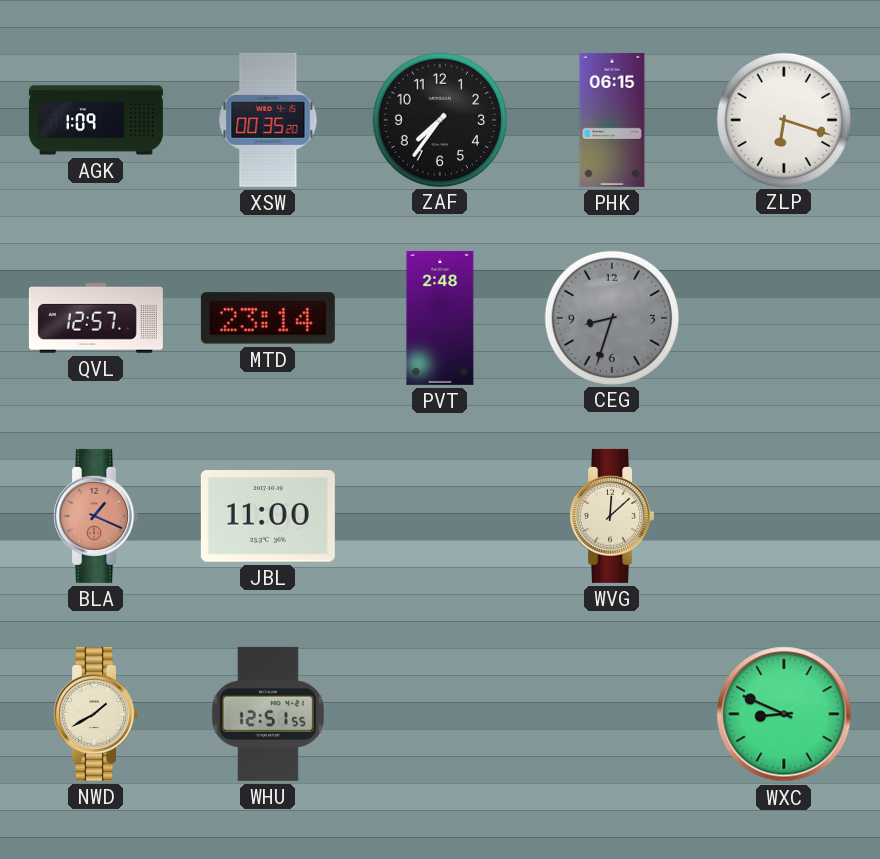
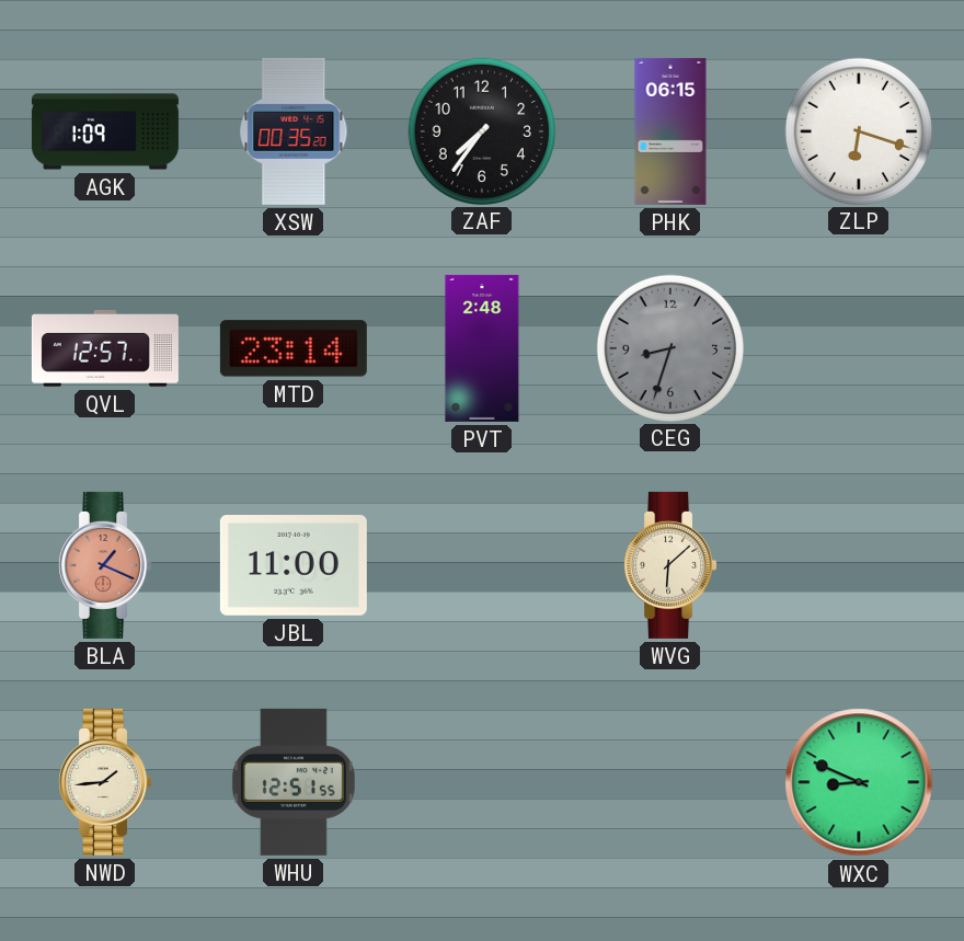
WVG: 12:08 -> 6:08 (669, 565)
NWD: 1:40 -> 1:44 (104, 782)
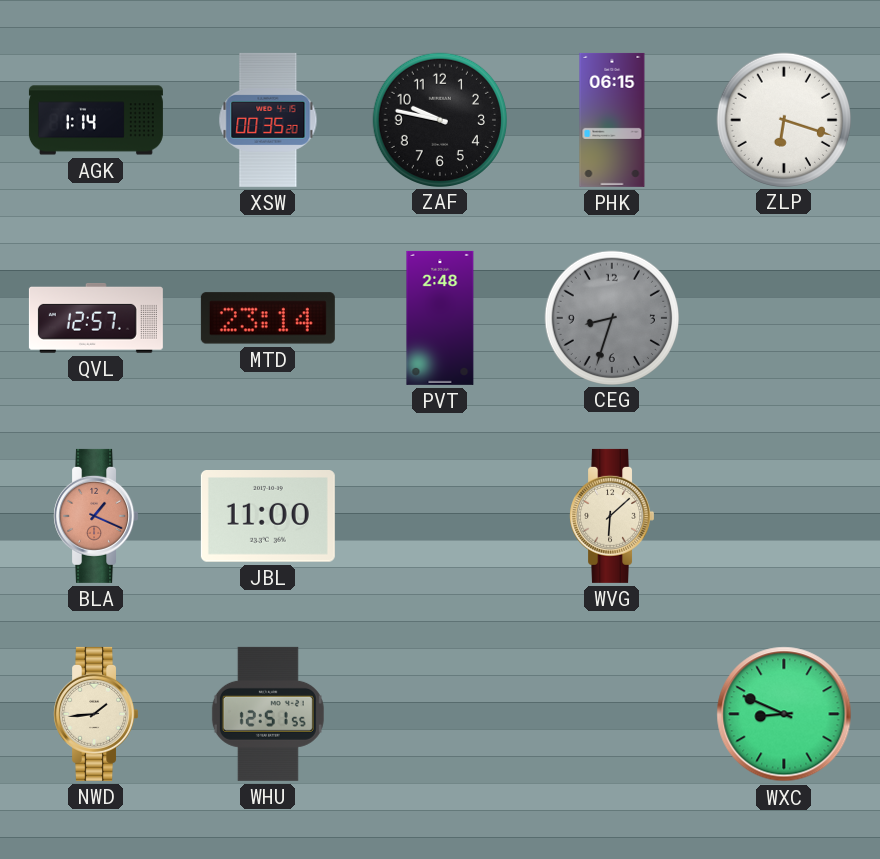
AGK: 1:09 -> 1:14 (96, 120)
ZAF: 7:36 -> 9:47 (439, 119)
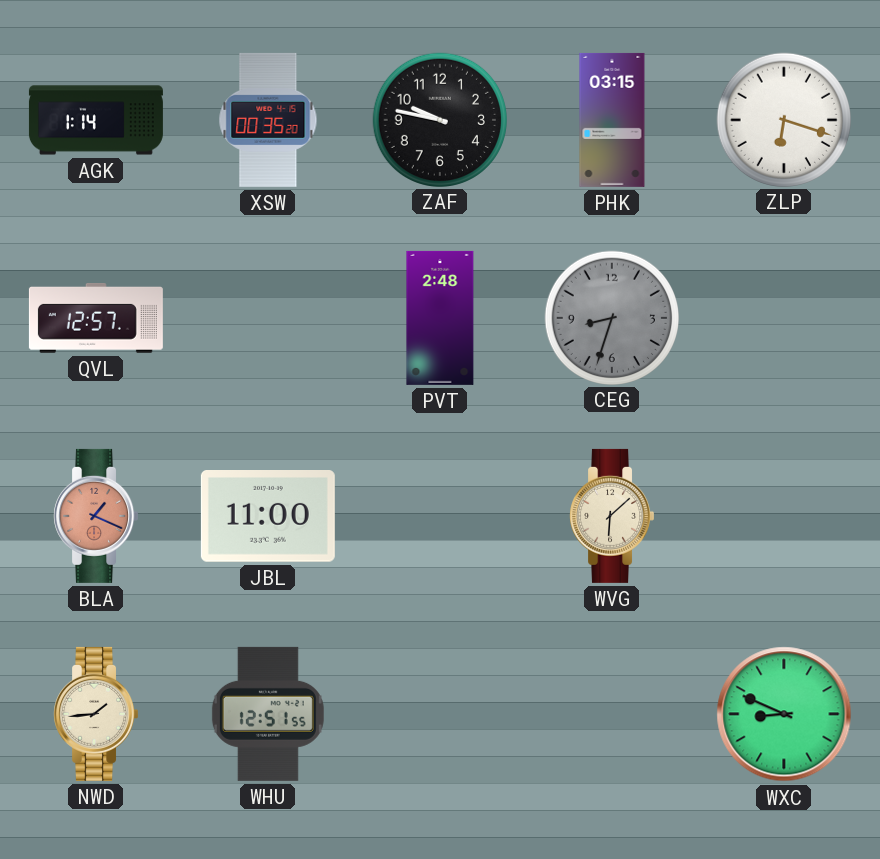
PHK: 06:15 -> 03:15 (612, 120)
MTD: 23:14 -> none (268, 318)
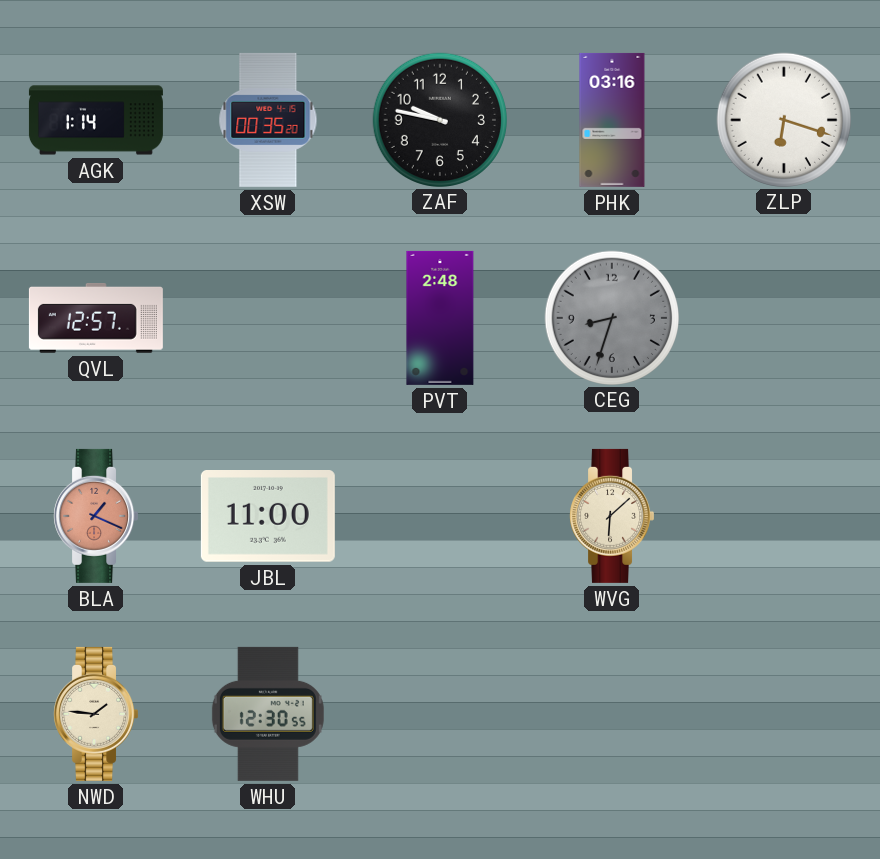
PHK: 03:15 -> 03:16 (612, 120)
NWD: 1:44 -> 1:46 (95, 714)
WHU: 12:51 -> 12:30 (268, 714)
WXC: 8:49 -> none (784, 714)
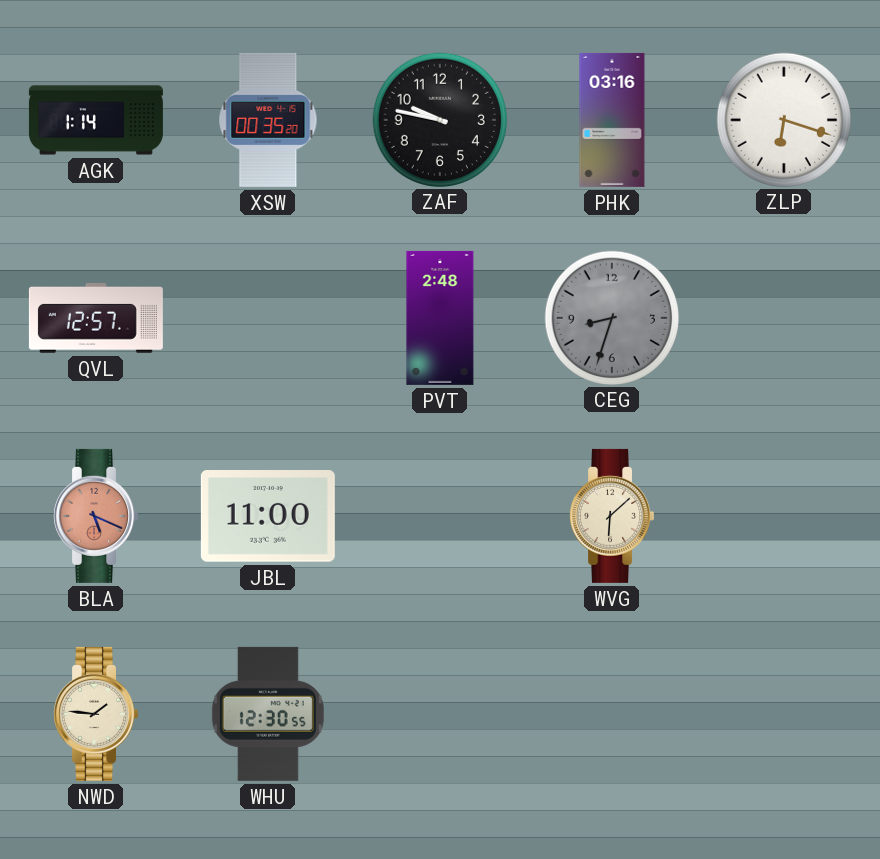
BLA: 1:19 -> 5:19 (95, 516)
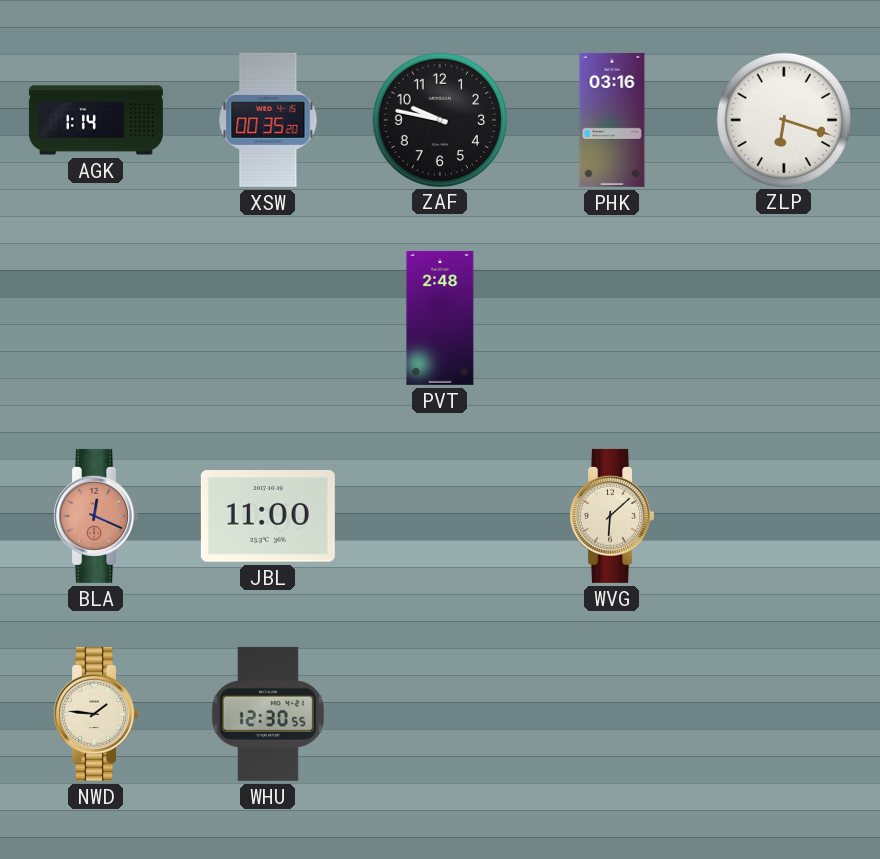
QVL: 12:57 -> none (96, 319)
CEG: 8:33 -> none (611, 317)
BLA: 5:19 -> 12:19 (95, 516)
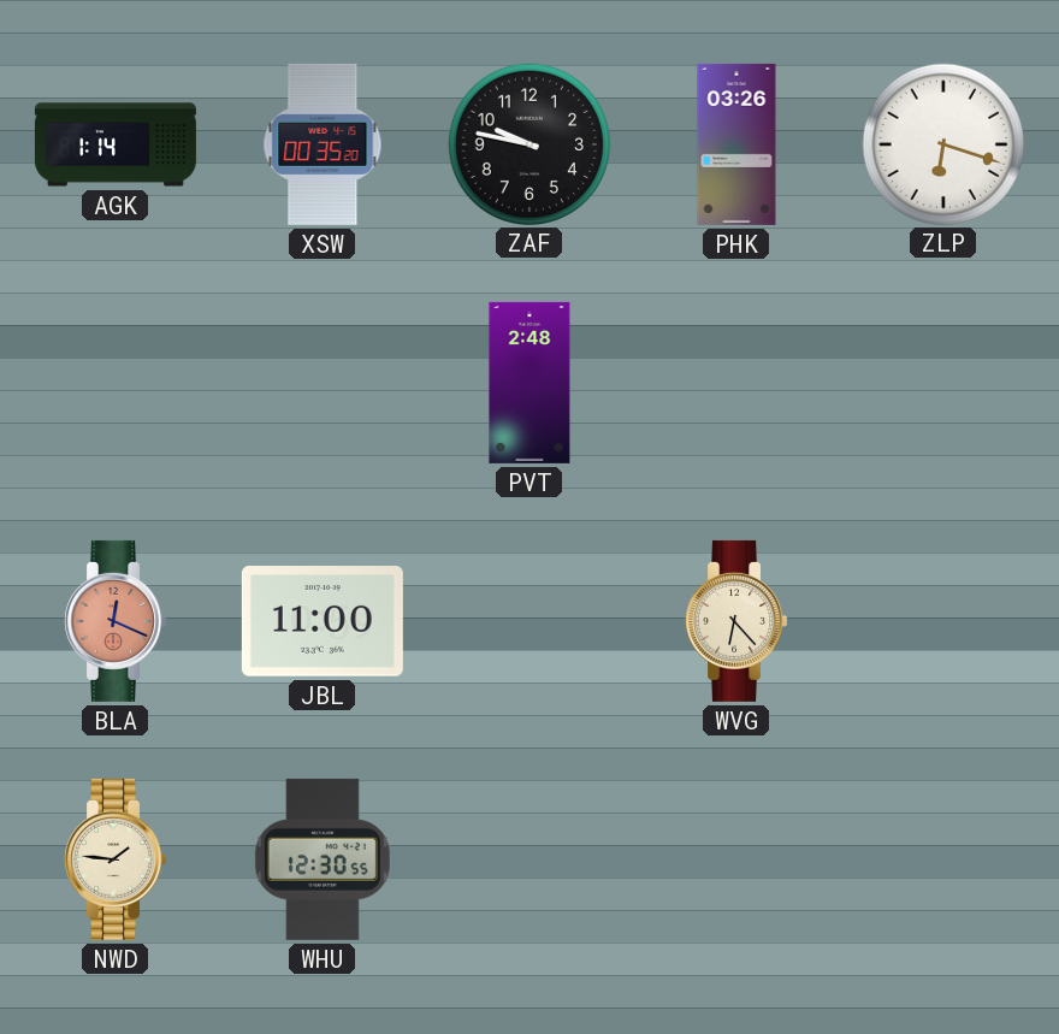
PHK: 03:16 -> 03:26 (736, 144)
WVG: 6:08 -> 6:23 (735, 621)
